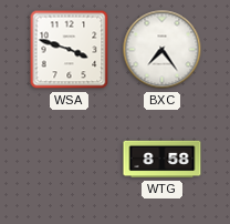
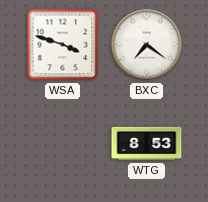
BXC: 7:24 -> 7:21 (147, 45)
WTG: 8:58 -> 8:53 (147, 144)
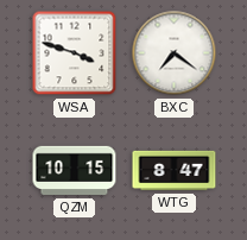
QZM: none -> 10:15 (75, 171)
WTG: 8:53 -> 8:47 (175, 171)
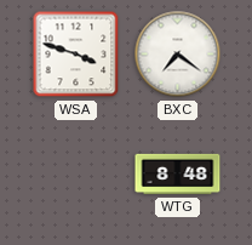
QZM: 10:15 -> none (75, 171)
WTG: 8:47 -> 8:48 (178, 175)
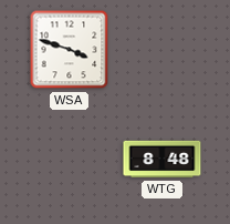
BXC: 7:21 -> none (178, 55)
